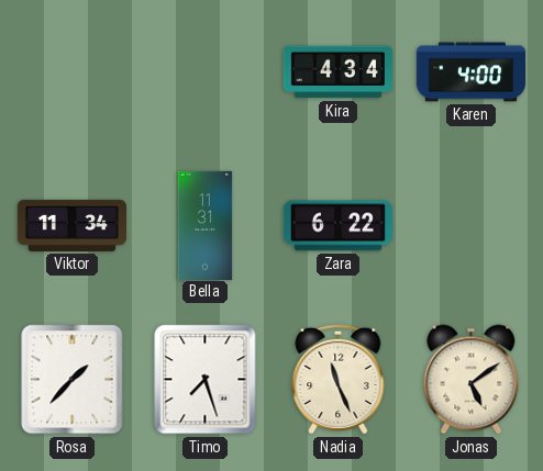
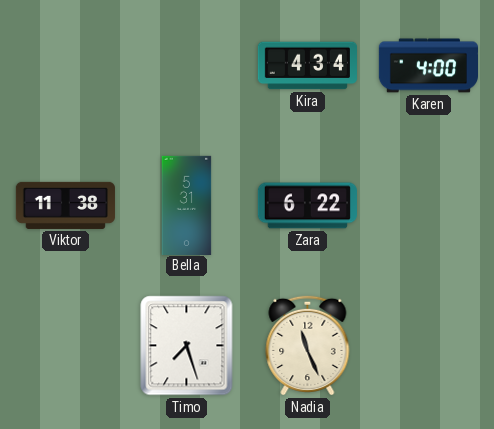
Viktor: 11:34 -> 11:38 (65, 205)
Bella: 11:31 -> 5:31 (187, 205)
Rosa: 1:37 -> none (73, 380)
Jonas: 5:09 -> none (472, 380)
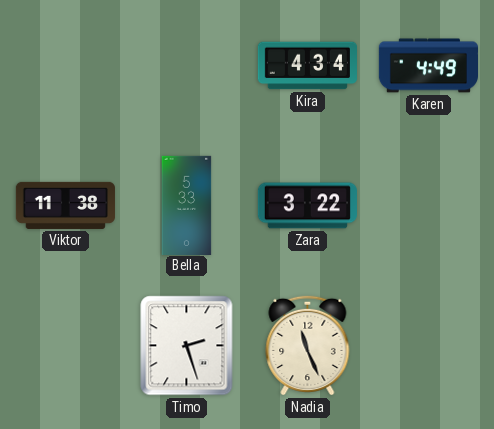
Karen: 4:00 -> 4:49 (428, 66)
Bella: 5:31 -> 5:33 (187, 205)
Zara: 6:22 -> 3:22 (307, 206)
Timo: 7:27 -> 2:27 (187, 346)
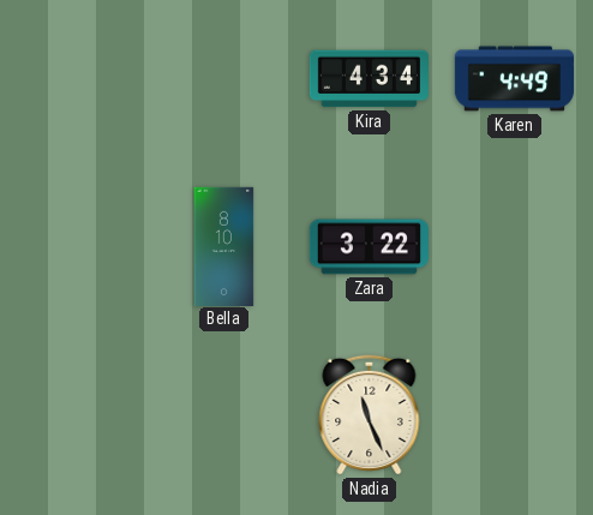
Viktor: 11:38 -> none (65, 205)
Bella: 5:33 -> 8:10 (224, 246)
Timo: 2:27 -> none (187, 346)
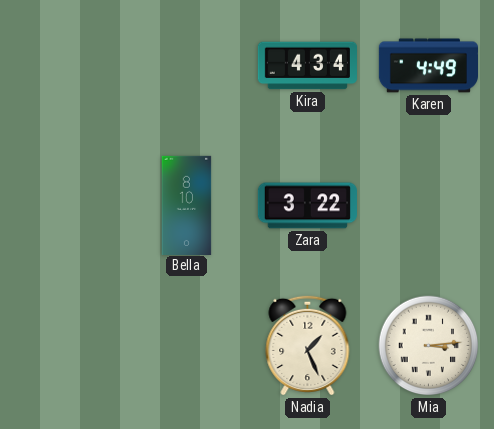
Nadia: 11:26 -> 1:26 (308, 345)
Mia: none -> 3:14 (429, 346)
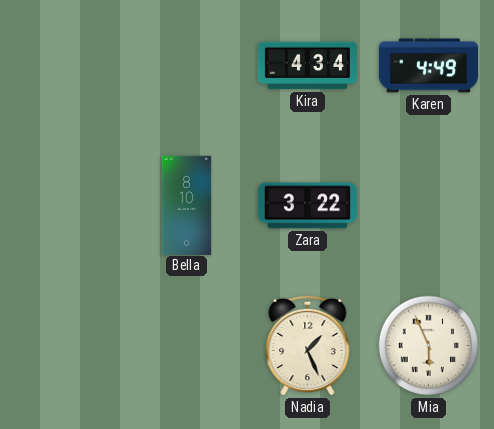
Mia: 3:14 -> 5:56 (429, 346)
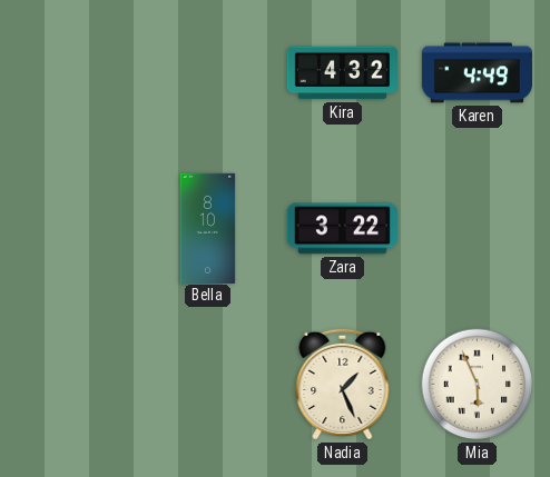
Kira: 4:34 -> 4:32 (342, 73)
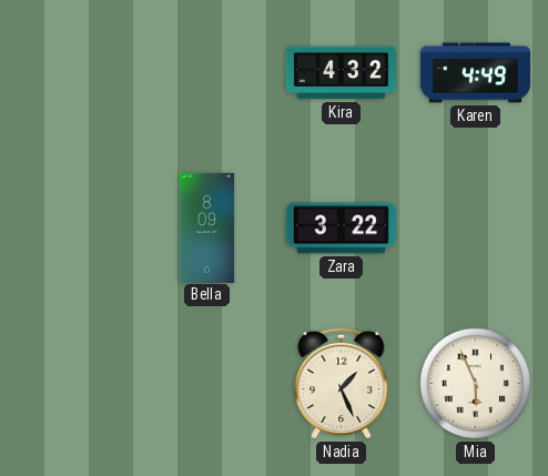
Bella: 8:10 -> 8:09 (207, 227)
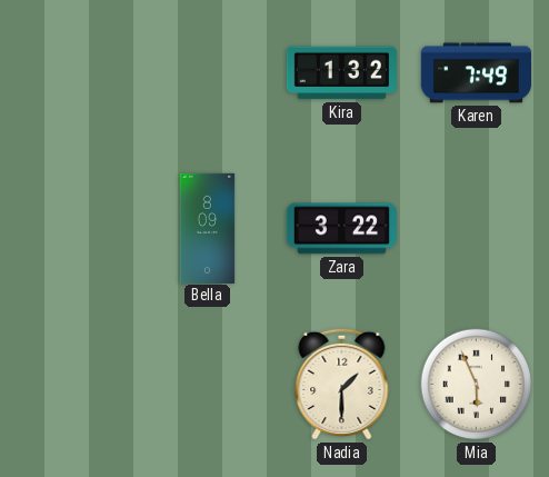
Kira: 4:32 -> 1:32 (341, 73)
Karen: 4:49 -> 7:49 (476, 73)
Nadia: 1:26 -> 1:30 (342, 384)
